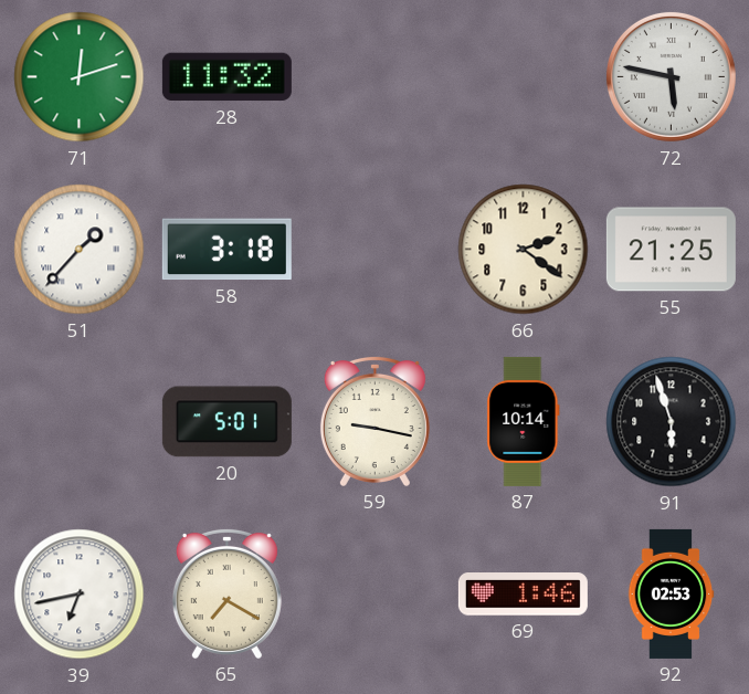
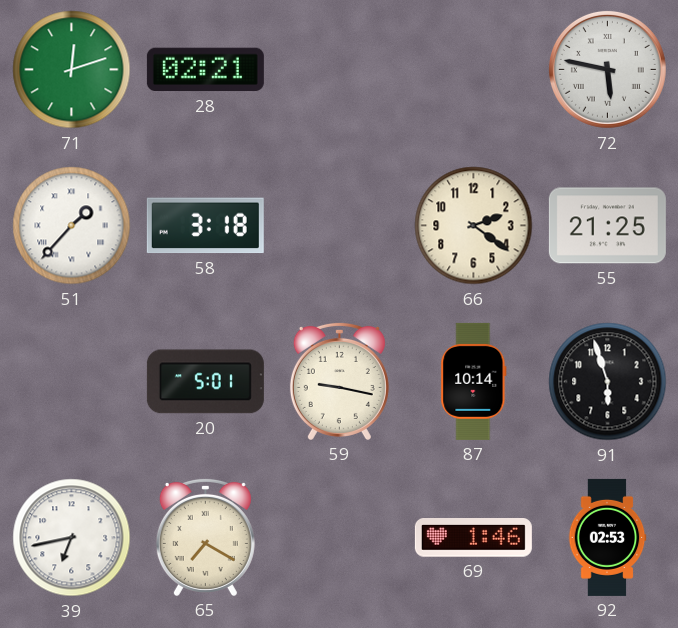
28: 11:32 -> 02:21 (205, 70)
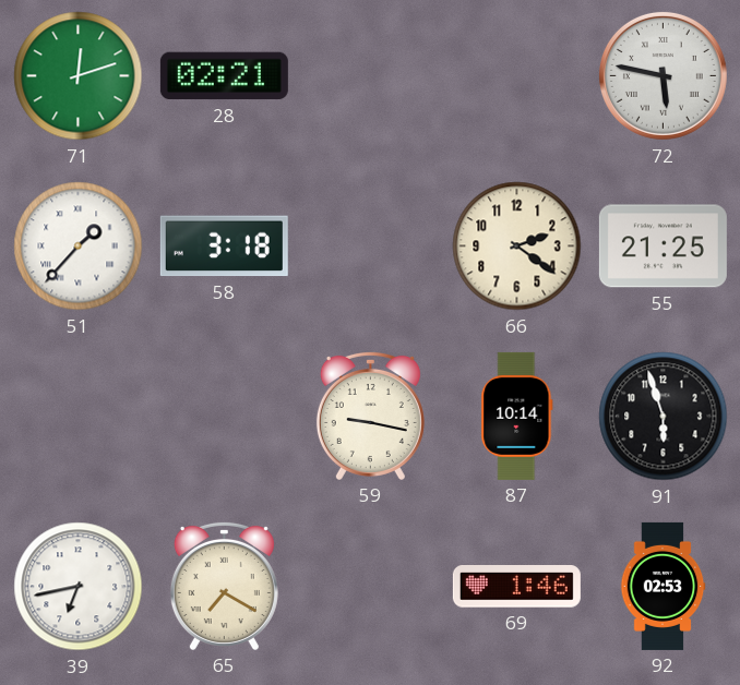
20: 5:01 -> none (205, 382)
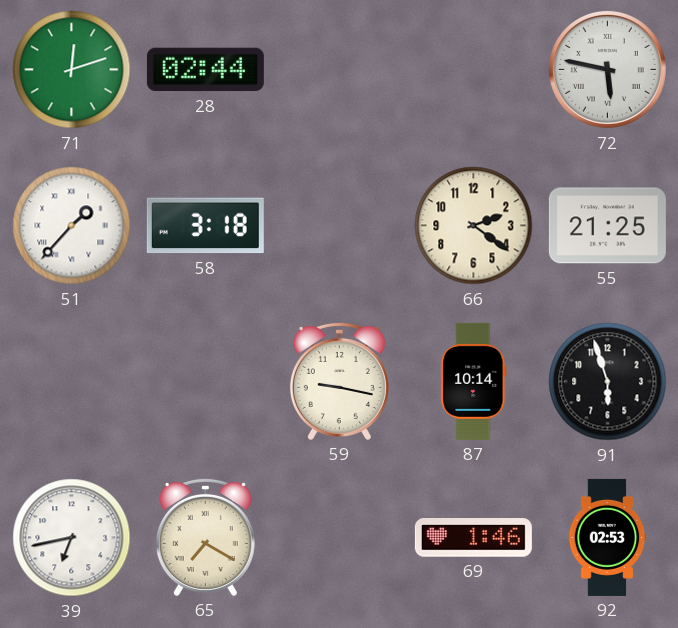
28: 02:21 -> 02:44 (205, 70)
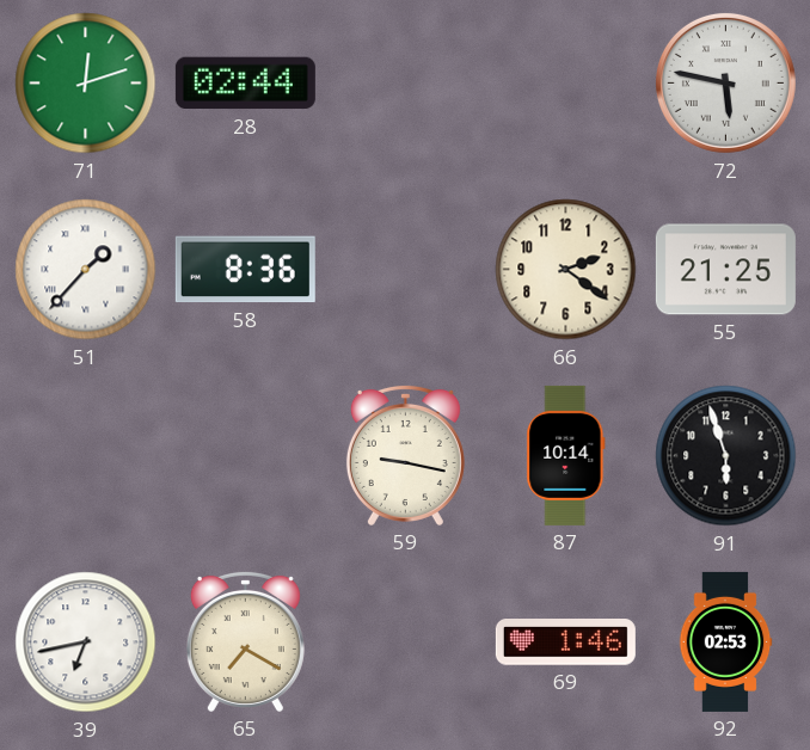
58: 3:18 -> 8:36 (245, 270)
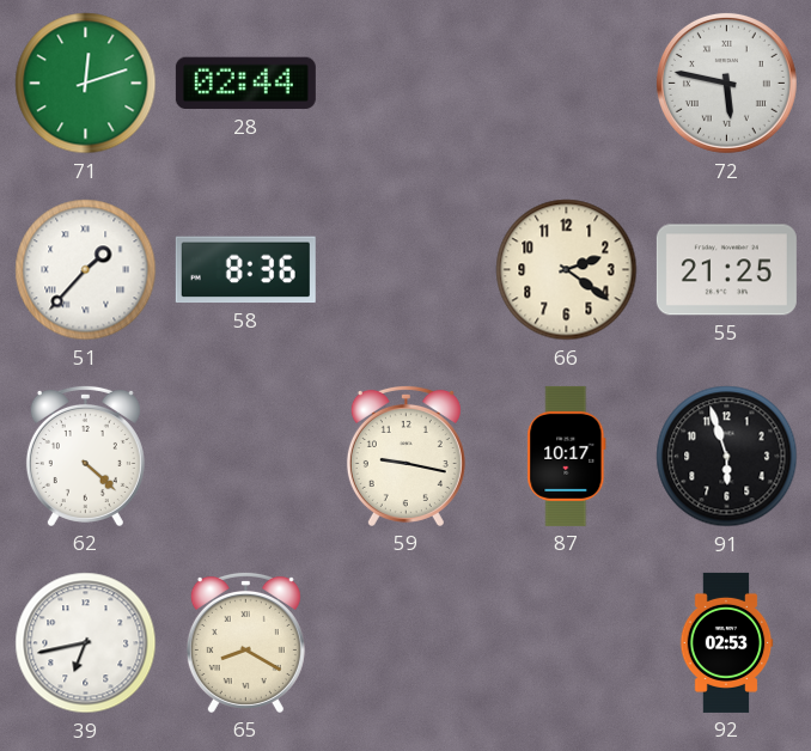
62: none -> 4:22 (85, 456)
87: 10:14 -> 10:17 (567, 456)
65: 7:20 -> 8:20 (245, 642)
69: 1:46 -> none (565, 643)
